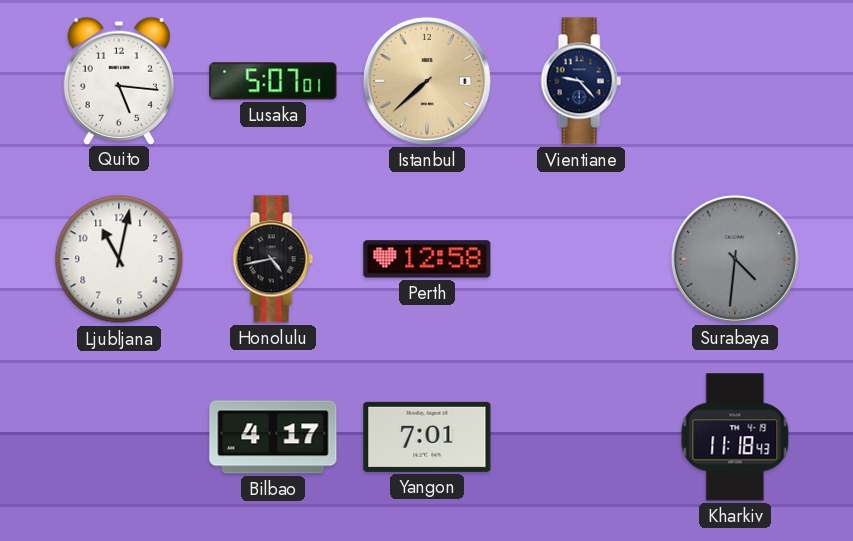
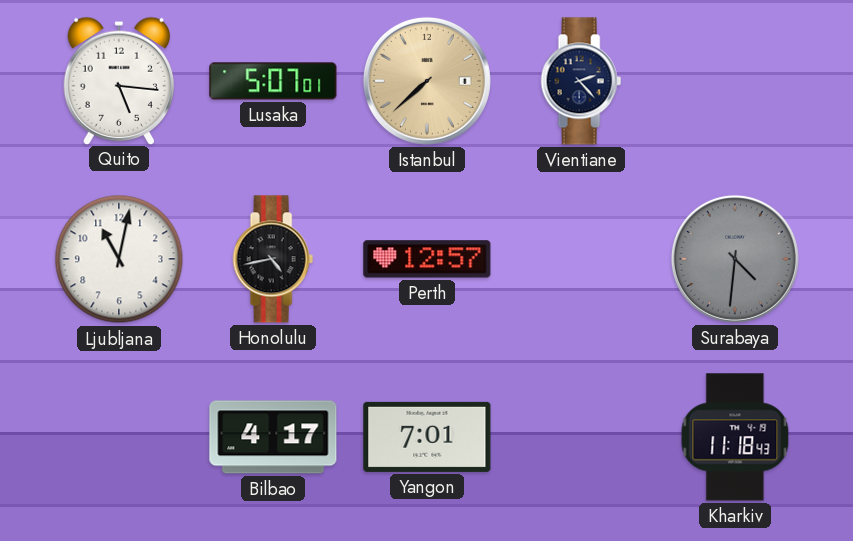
Vientiane: 9:23 -> 2:23 (581, 81)
Perth: 12:58 -> 12:57 (427, 259)
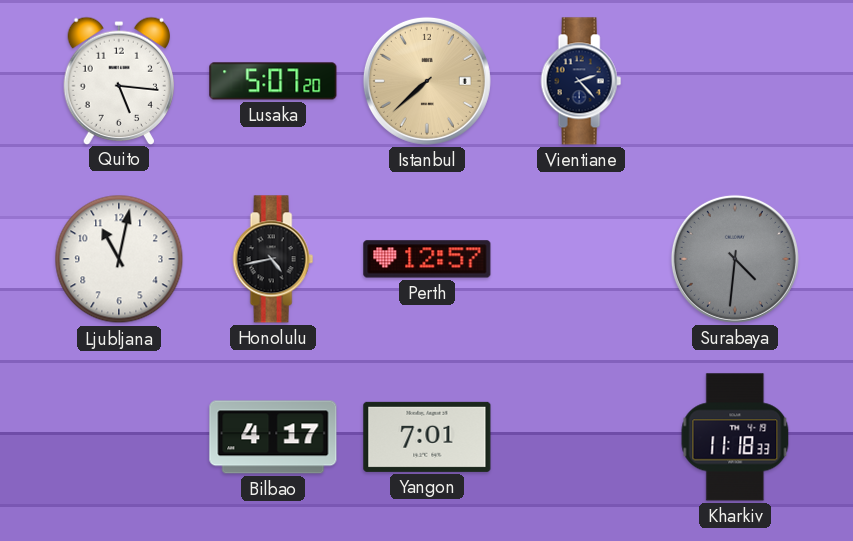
Lusaka: 5:07:01 -> 5:07:20 (273, 81)
Kharkiv: 11:18:43 -> 11:18:33 (735, 437)
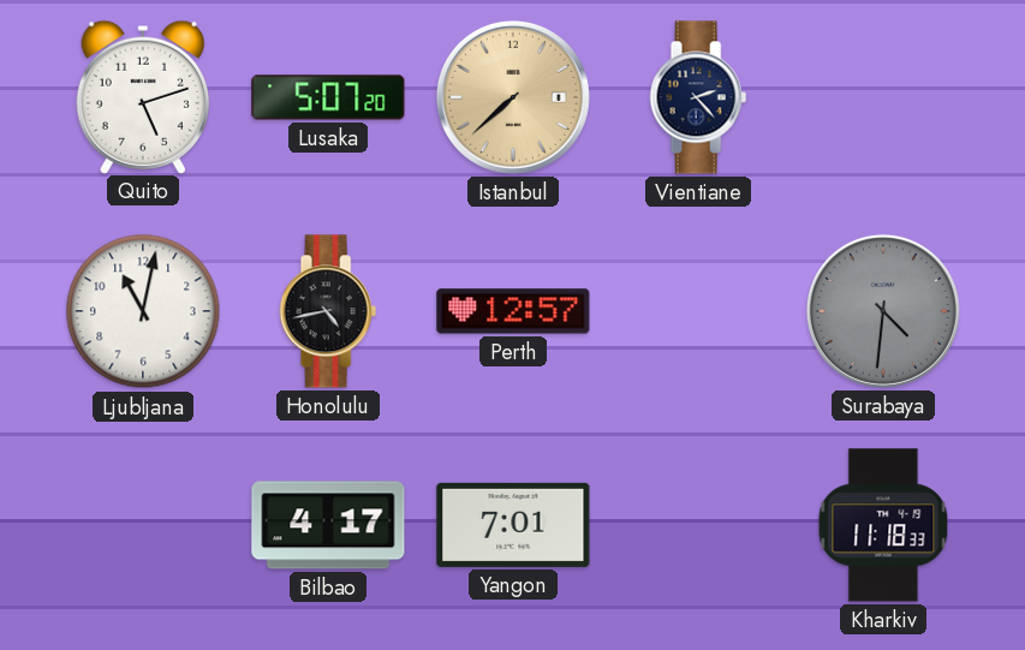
Quito: 5:16 -> 5:12 (142, 96)
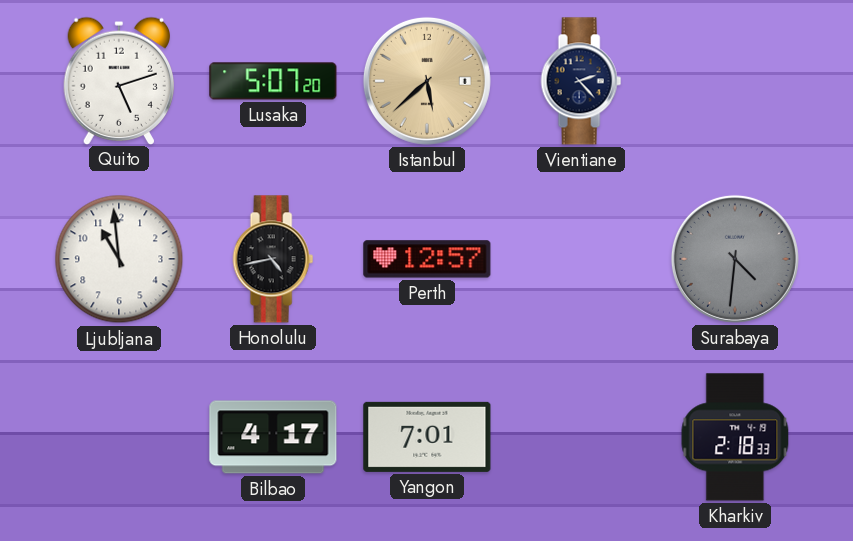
Istanbul: 7:38 -> 5:38 (427, 81)
Ljubljana: 11:02 -> 10:59 (119, 259)
Kharkiv: 11:18 -> 2:18 (735, 437)
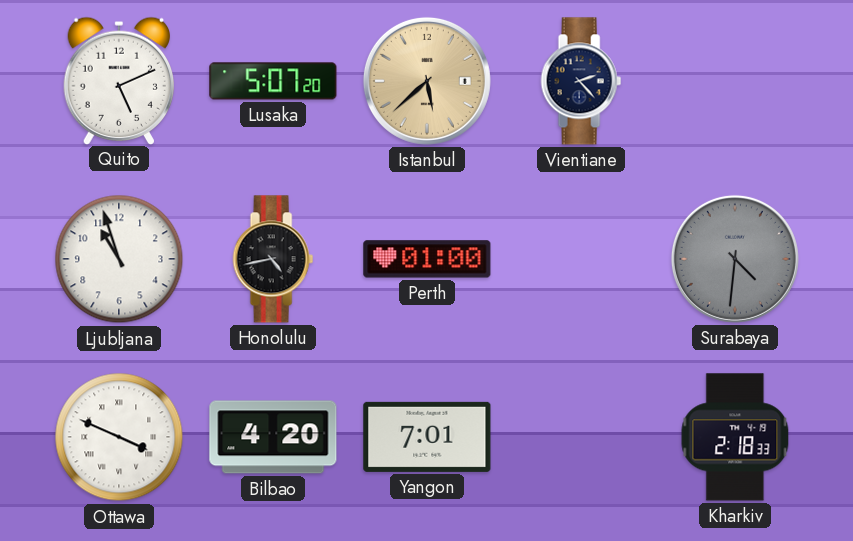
Quito: 5:12 -> 5:11 (118, 80)
Ljubljana: 10:59 -> 10:57 (119, 259)
Perth: 12:57 -> 01:00 (427, 259)
Ottawa: none -> 3:49 (119, 437)
Bilbao: 4:17 -> 4:20 (273, 437)
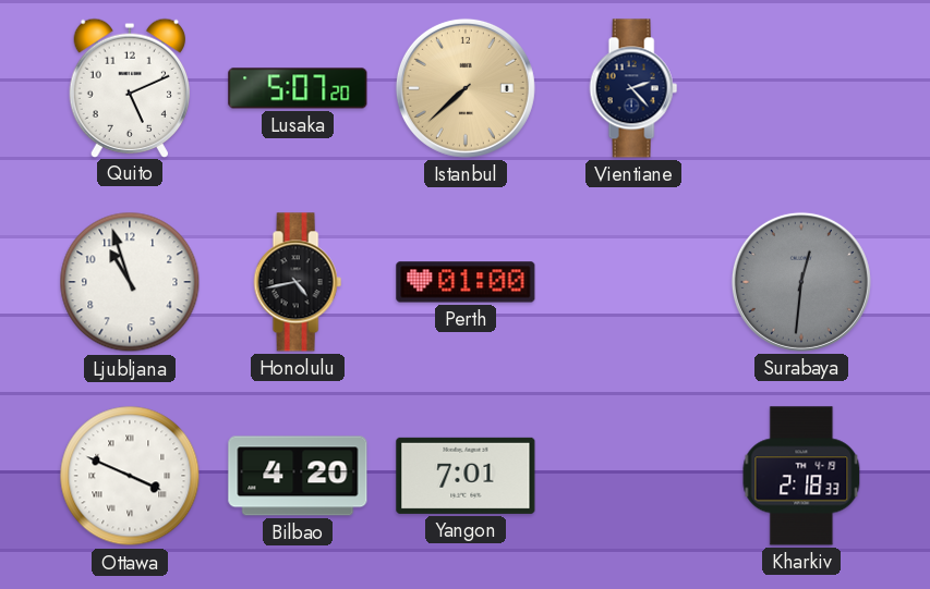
Istanbul: 5:38 -> 7:38 (466, 88)
Surabaya: 4:31 -> 12:31 (801, 282)
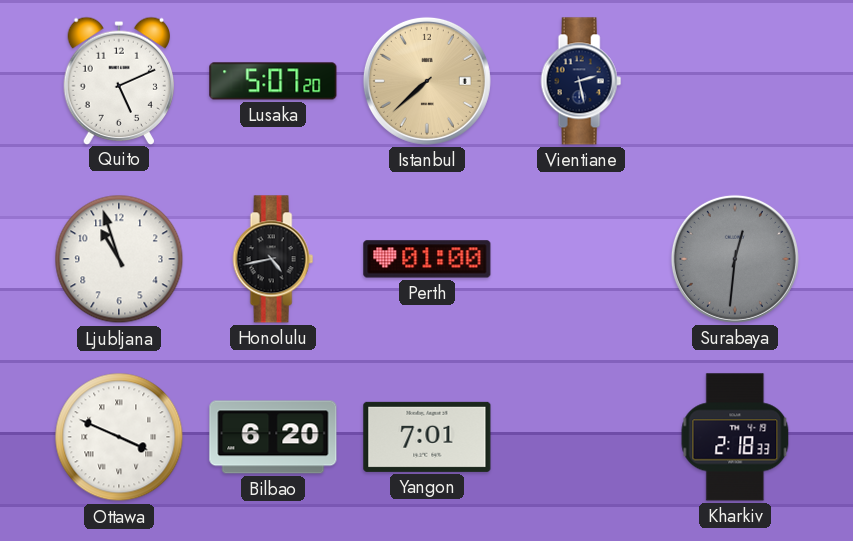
Vientiane: 2:23 -> 2:28 (581, 81)
Bilbao: 4:20 -> 6:20 (273, 437)
